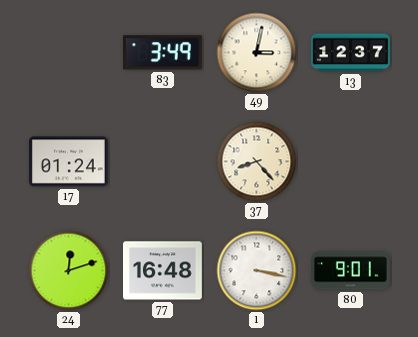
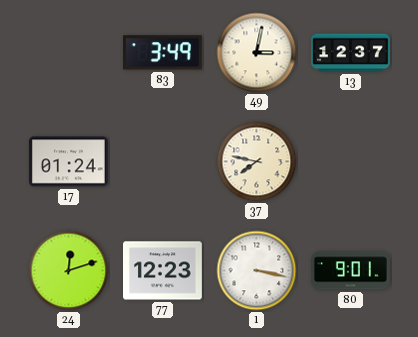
37: 8:23 -> 7:47 (257, 162)
77: 16:48 -> 12:23 (163, 271)
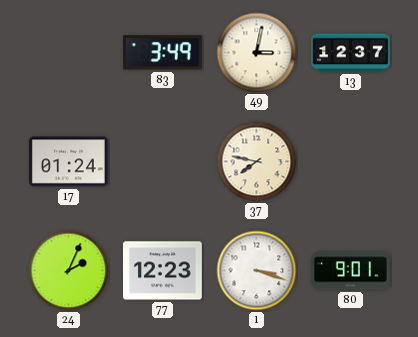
24: 12:12 -> 2:04 (69, 271)
1: 3:17 -> 3:18 (257, 271)
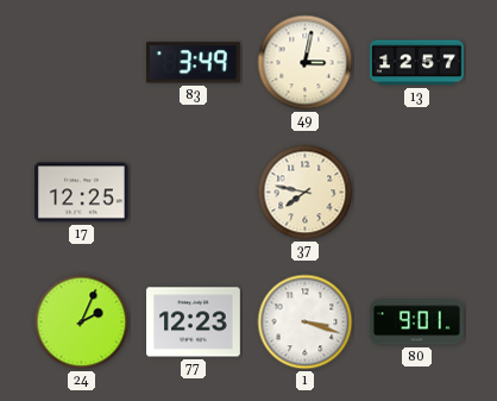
13: 12:37 -> 12:57 (417, 63)
17: 01:24 -> 12:25 (81, 193)
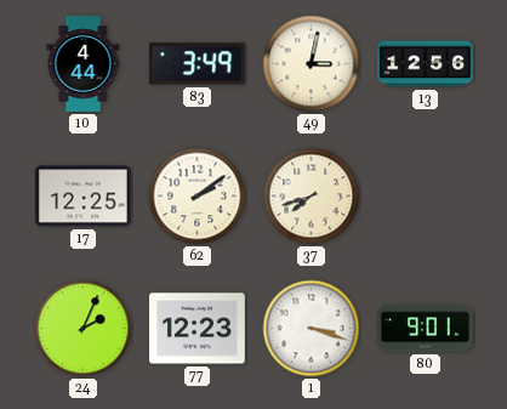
10: none -> 4:44 (84, 64)
13: 12:57 -> 12:56 (426, 64)
62: none -> 2:09 (198, 197)
37: 7:47 -> 7:42 (312, 197)
